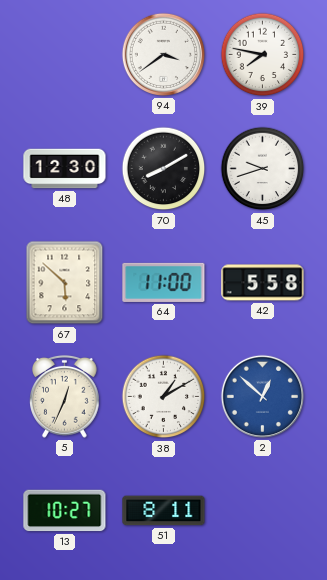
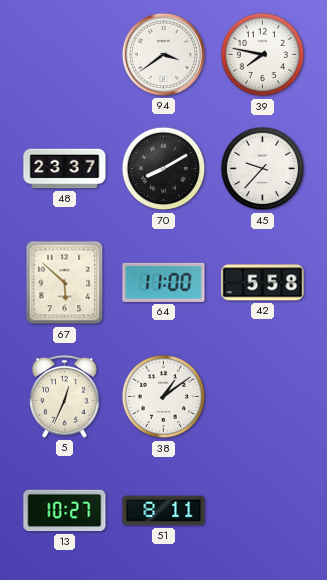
48: 12:30 -> 23:37 (65, 169)
45: 9:42 -> 9:37 (263, 169)
38: 1:10 -> 1:09 (164, 397)
2: 12:52 -> none (262, 396)
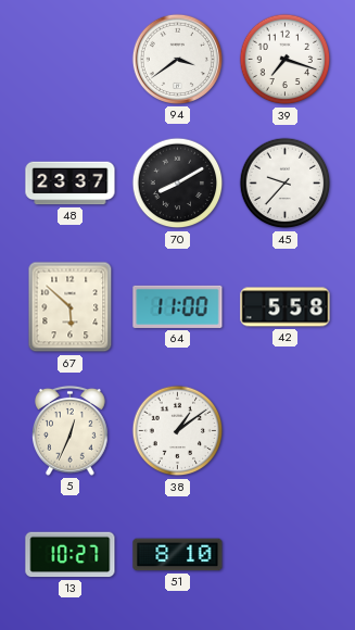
39: 7:47 -> 7:18 (286, 60)
51: 8:11 -> 8:10 (178, 555)
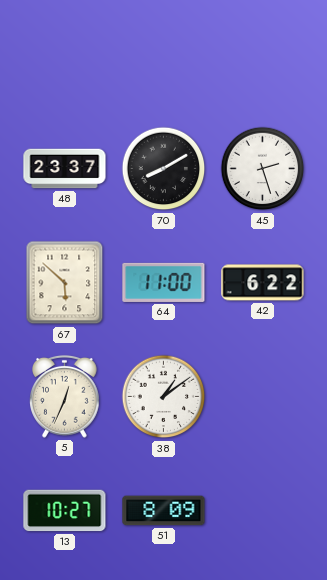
94: 3:39 -> none (177, 59)
39: 7:18 -> none (286, 60)
45: 9:37 -> 2:27 (263, 169)
42: 5:58 -> 6:22 (263, 283)
51: 8:10 -> 8:09 (164, 511)
